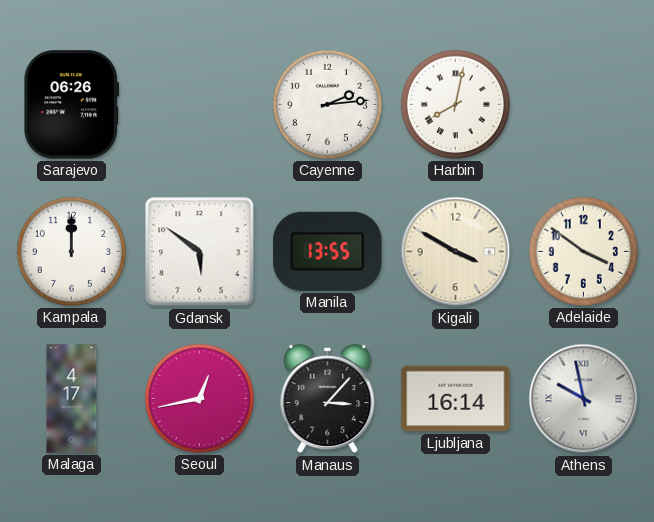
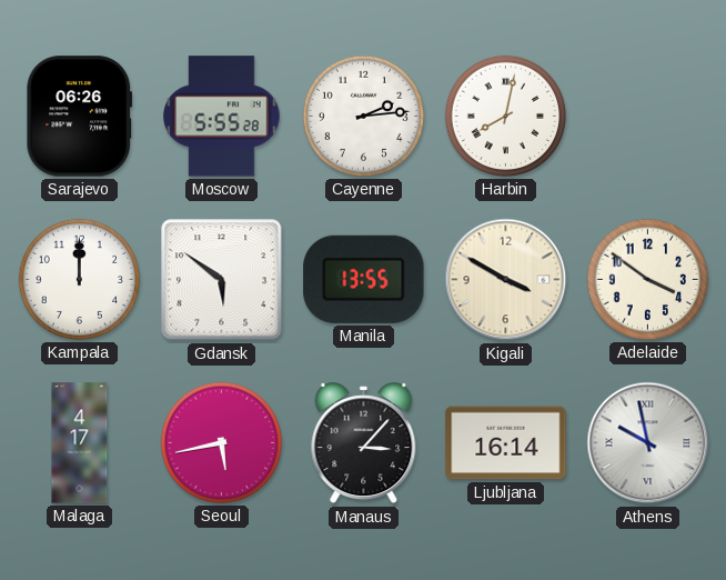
Moscow: none -> 5:55 (222, 117)
Seoul: 12:43 -> 5:43 (221, 442)
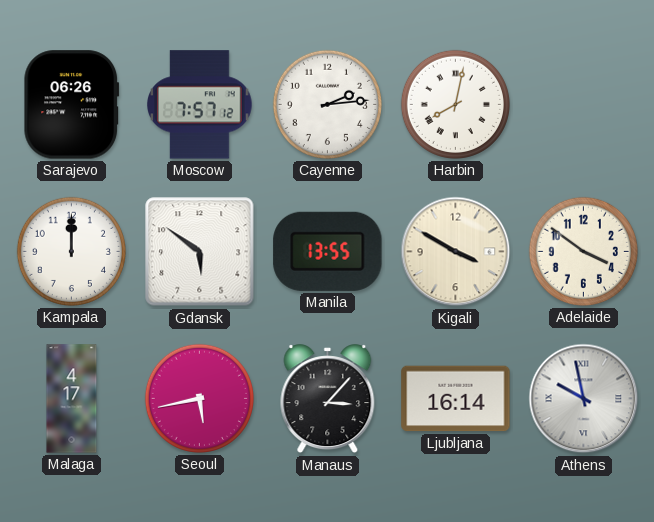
Moscow: 5:55 -> 7:57 (200, 105)
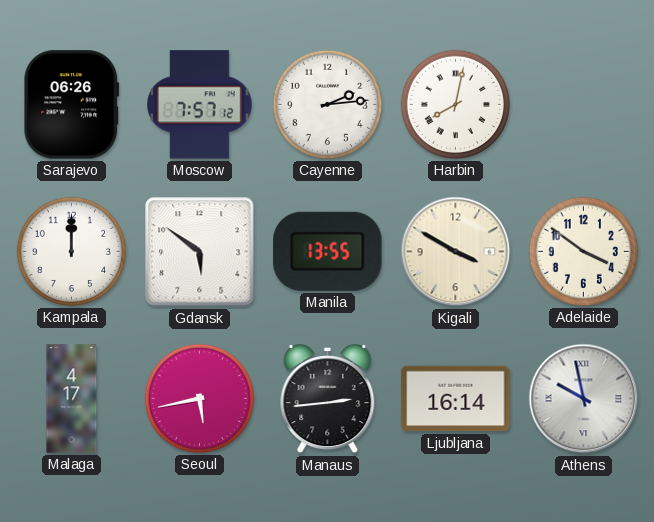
Manaus: 3:07 -> 2:44 (328, 399)
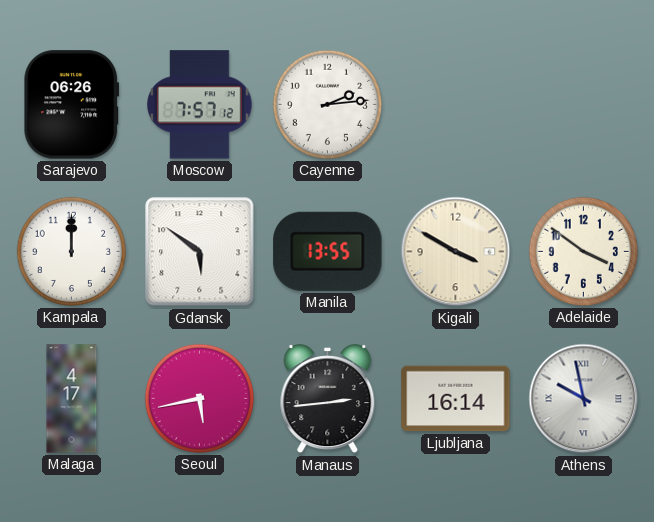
Harbin: 8:02 -> none (455, 104)
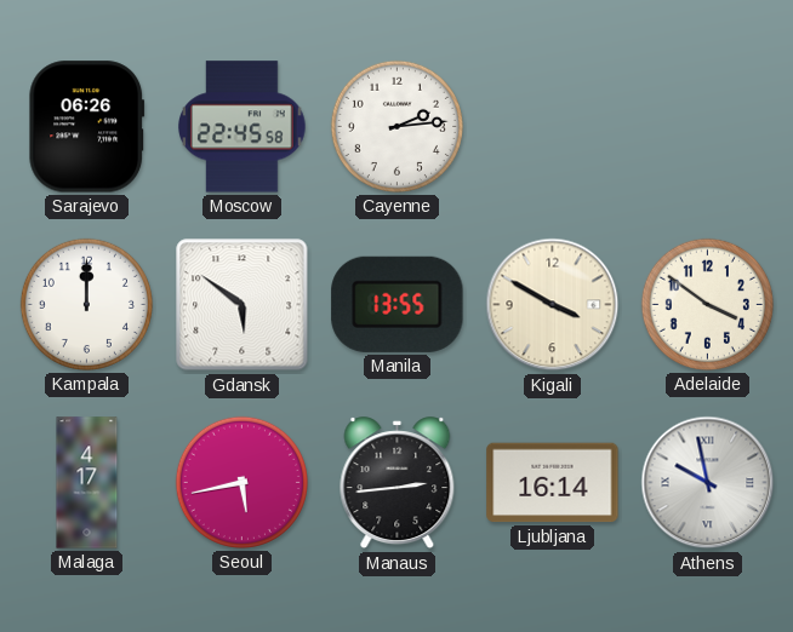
Moscow: 7:57 -> 22:45 (243, 127)
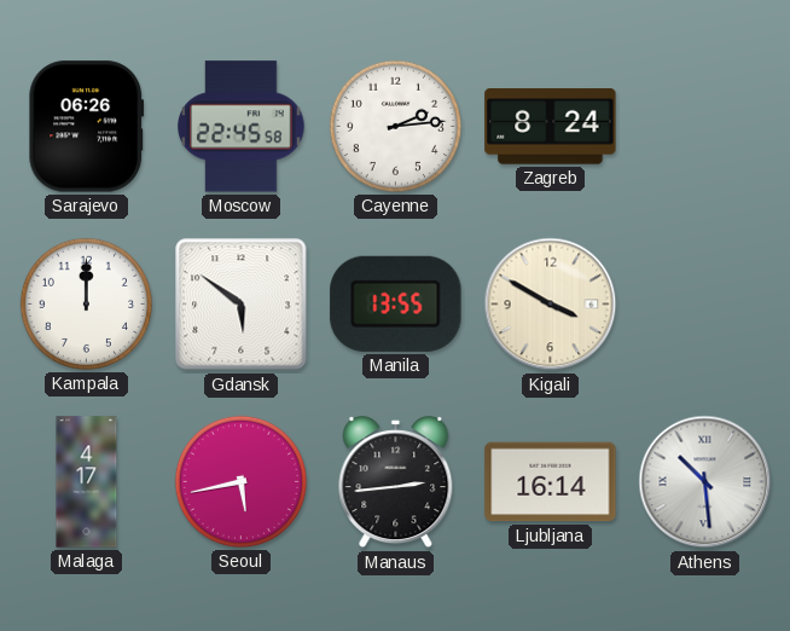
Zagreb: none -> 8:24 (551, 127)
Adelaide: 3:51 -> none (707, 304)
Athens: 9:58 -> 10:29 (705, 482)
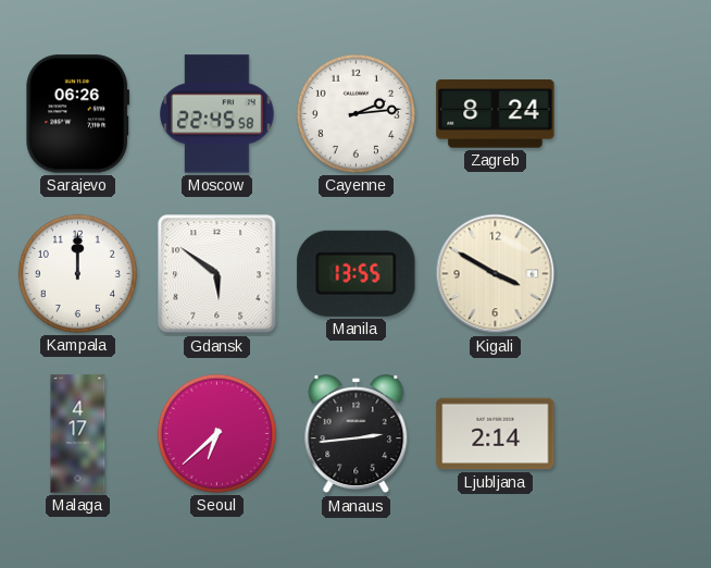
Seoul: 5:43 -> 6:38 (216, 433)
Ljubljana: 16:14 -> 2:14 (496, 434)
Athens: 10:29 -> none (705, 482)
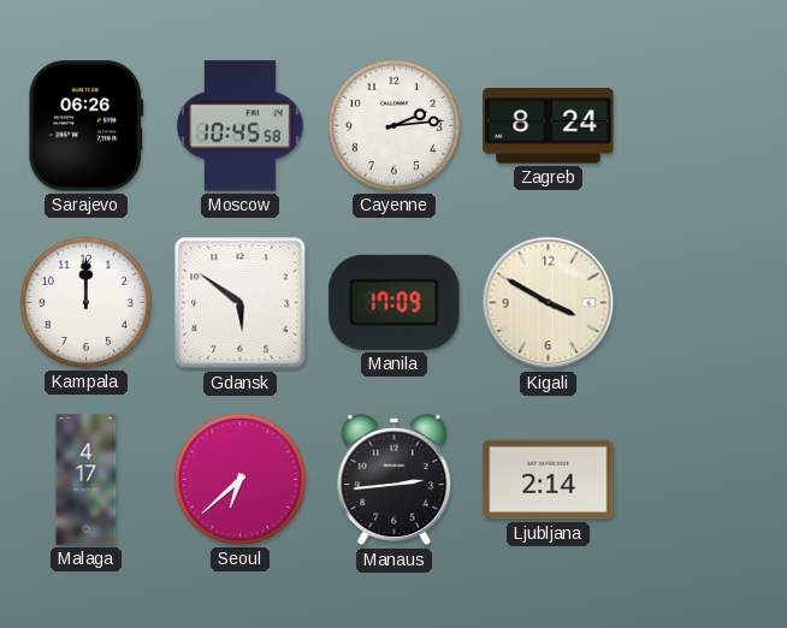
Moscow: 22:45 -> 10:45 (241, 126)
Manila: 13:55 -> 17:09 (395, 302)
